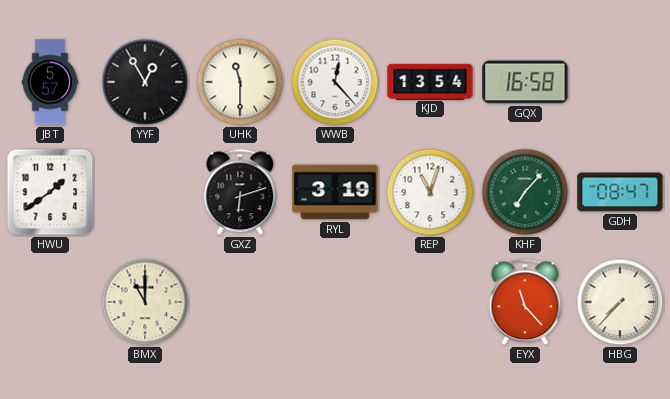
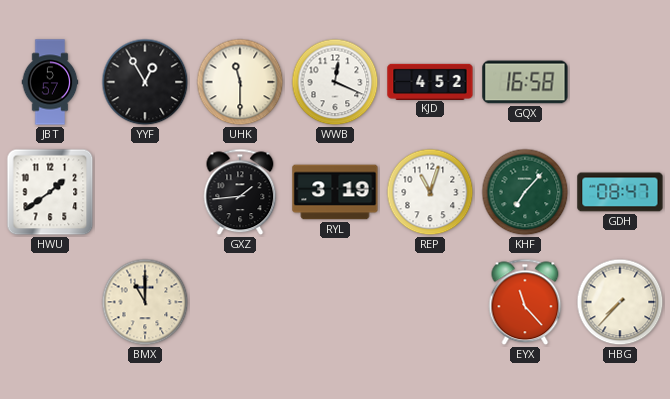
WWB: 12:23 -> 12:19 (335, 82)
KJD: 13:54 -> 4:52 (430, 81)
GXZ: 6:12 -> 1:44 (240, 192)
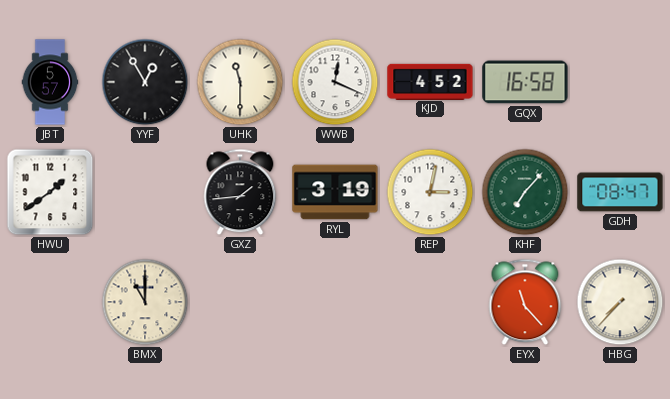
REP: 11:03 -> 3:02 (430, 192)
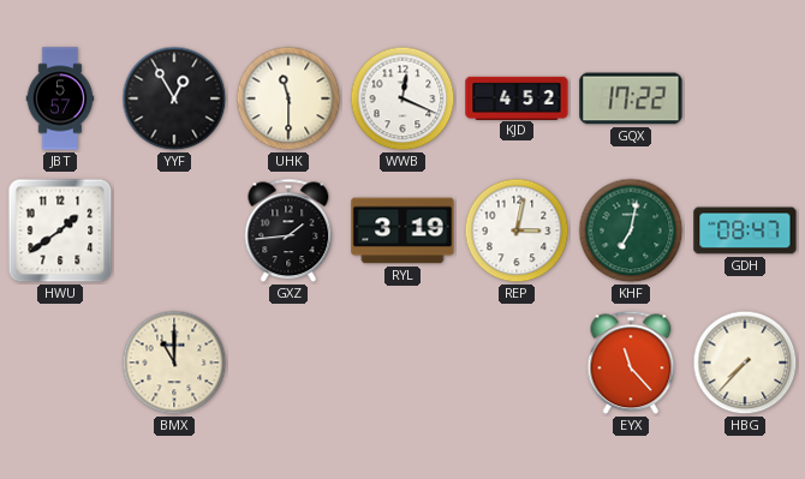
GQX: 16:58 -> 17:22 (631, 98)
KHF: 7:07 -> 7:02 (631, 230)
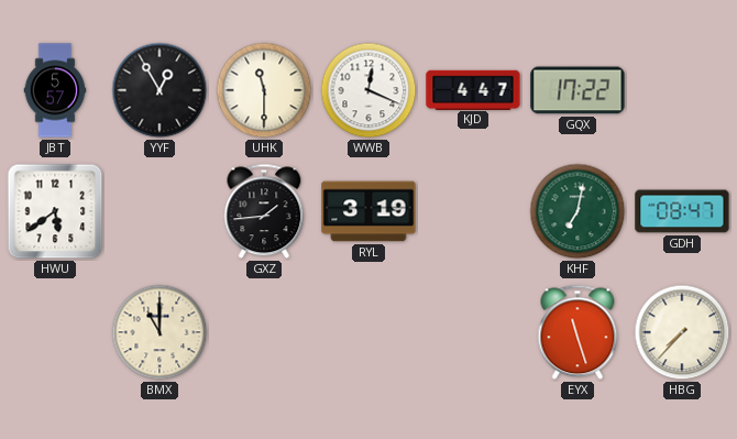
KJD: 4:52 -> 4:47 (473, 89)
HWU: 1:39 -> 5:39 (55, 211)
REP: 3:02 -> none (517, 230)
EYX: 11:23 -> 11:27 (577, 332)
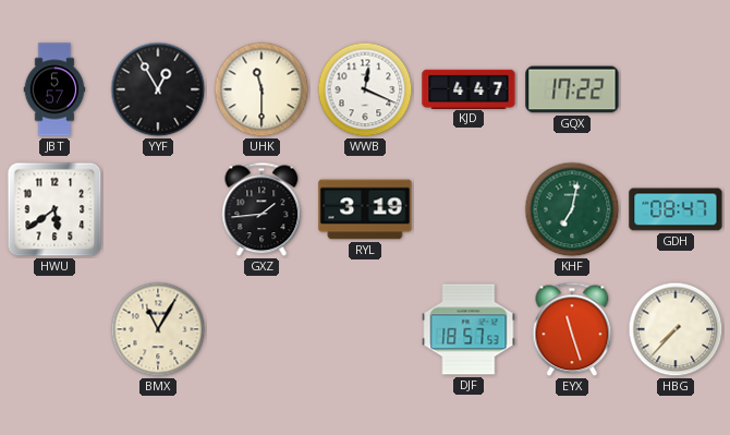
BMX: 11:00 -> 11:05 (158, 329)
DJF: none -> 18:57 (469, 329)
